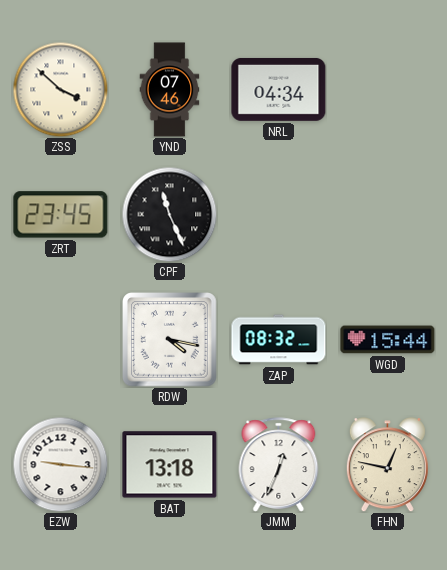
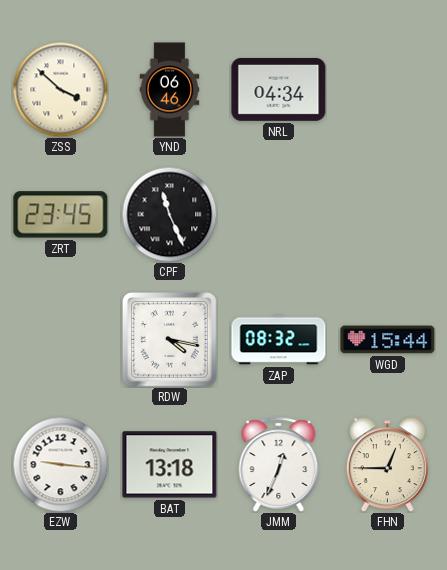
YND: 07:46 -> 06:46 (170, 90)
FHN: 12:47 -> 12:45 (387, 465)
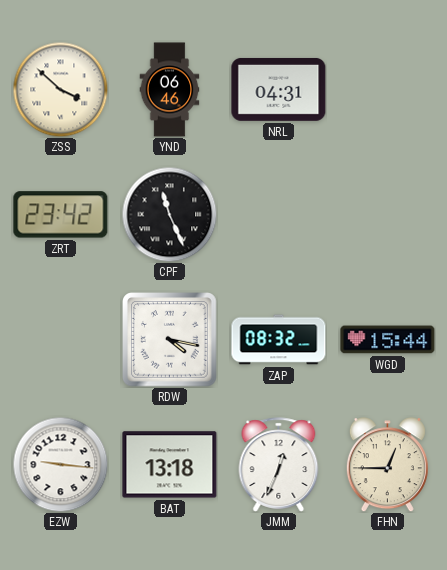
NRL: 04:34 -> 04:31 (279, 89)
ZRT: 23:45 -> 23:42 (61, 215)
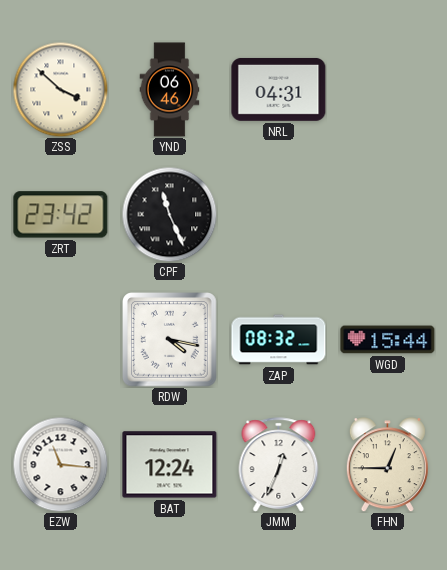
EZW: 9:16 -> 11:16 (60, 464)
BAT: 13:18 -> 12:24 (170, 465)
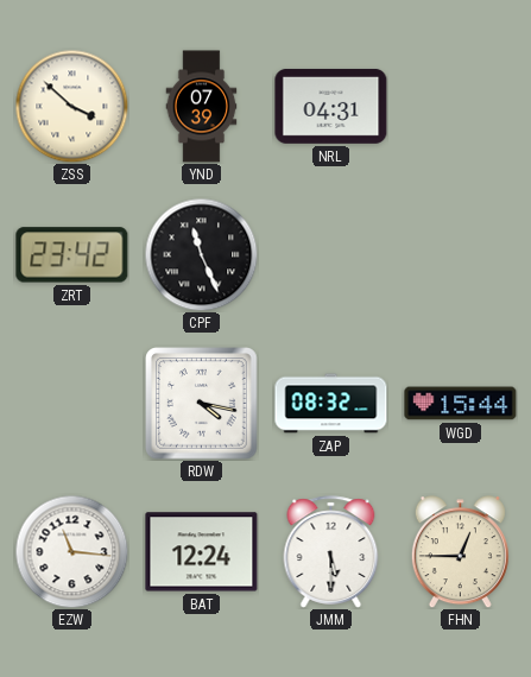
YND: 06:46 -> 07:39 (202, 107)
JMM: 12:34 -> 5:30 (331, 552)
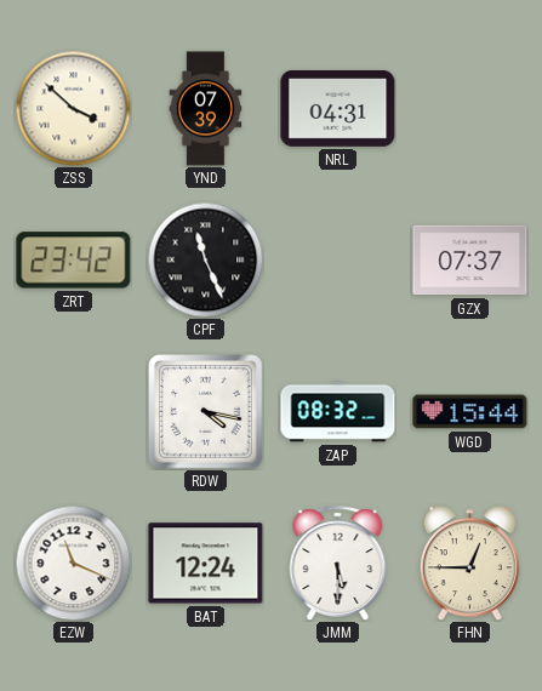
GZX: none -> 07:37 (470, 261)
EZW: 11:16 -> 11:19 (73, 562)
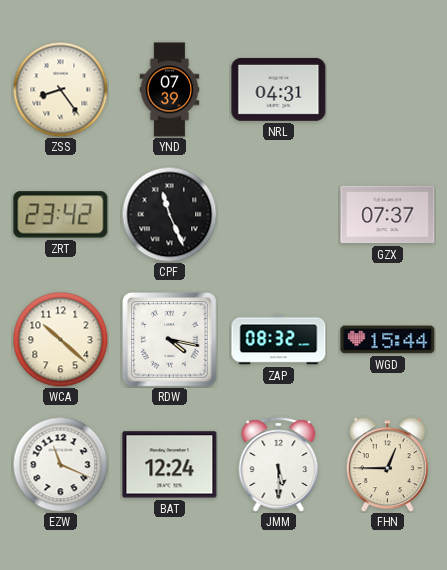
ZSS: 3:52 -> 8:24 (60, 89)
WCA: none -> 10:22 (60, 339)
